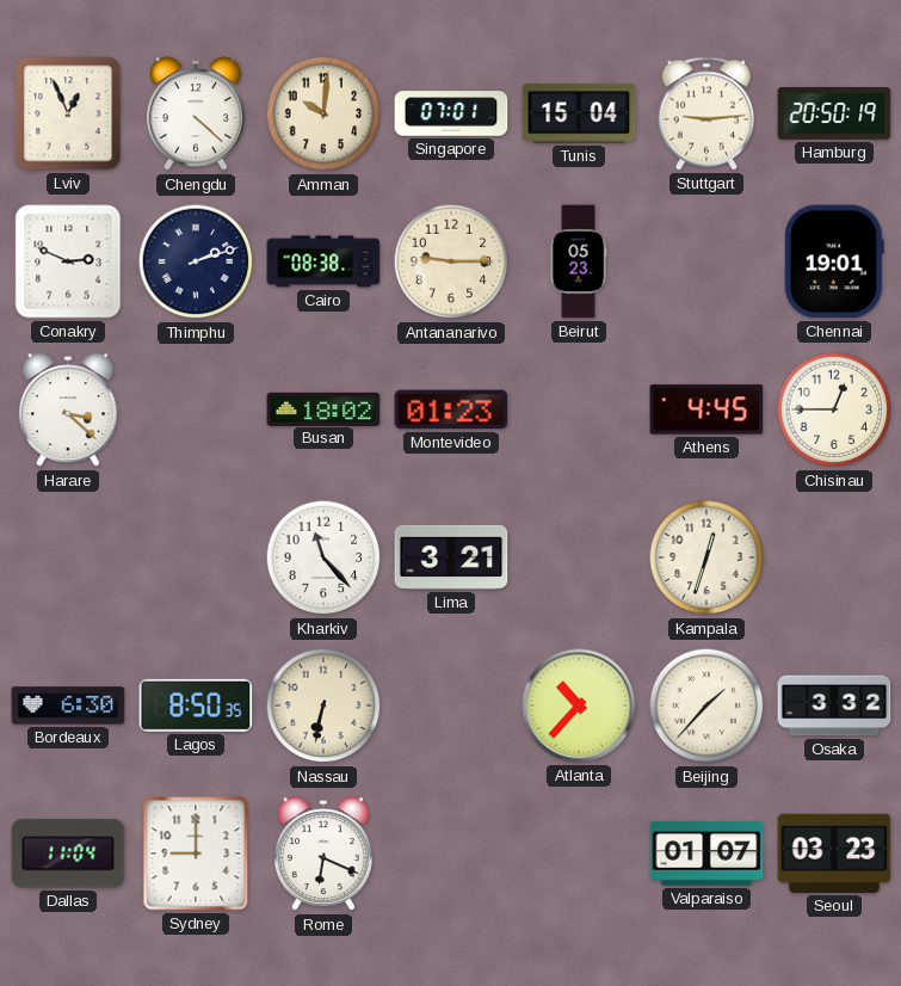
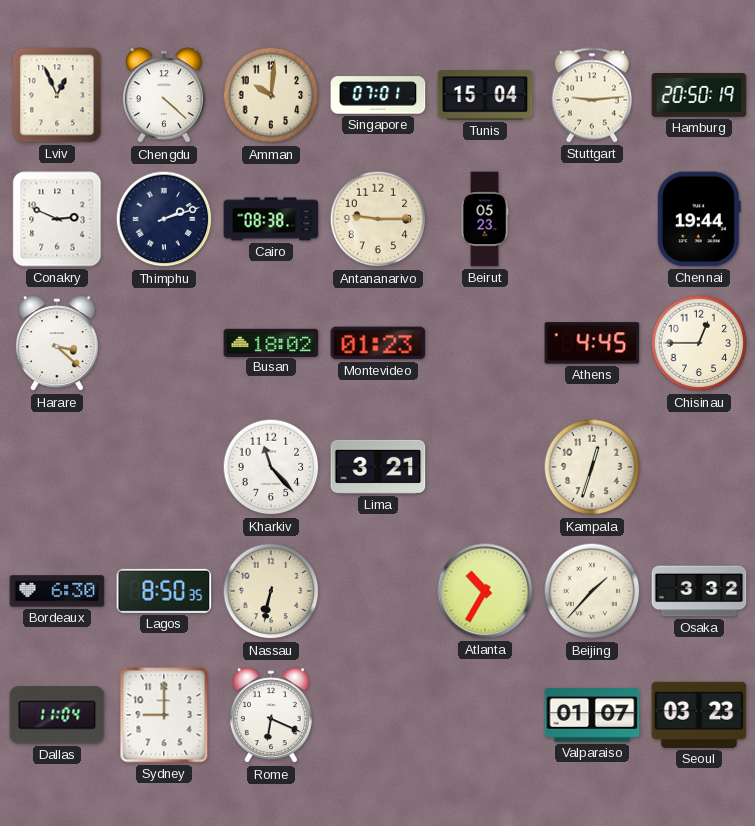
Chennai: 19:01 -> 19:44 (699, 219)
Atlanta: 10:37 -> 10:35 (485, 591)
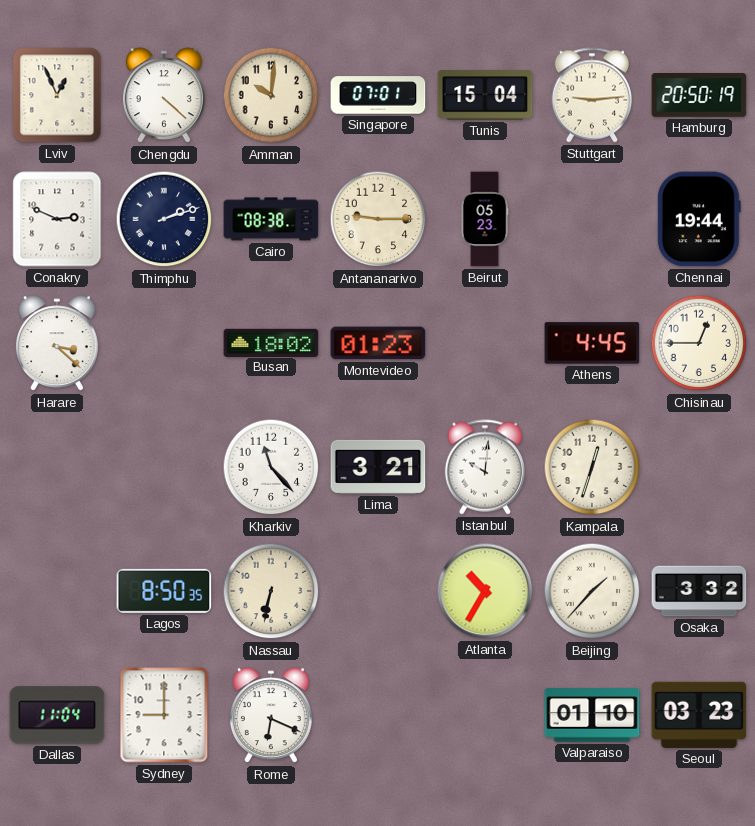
Istanbul: none -> 10:01 (485, 467)
Bordeaux: 6:30 -> none (57, 591)
Valparaiso: 01:07 -> 01:10 (592, 715)
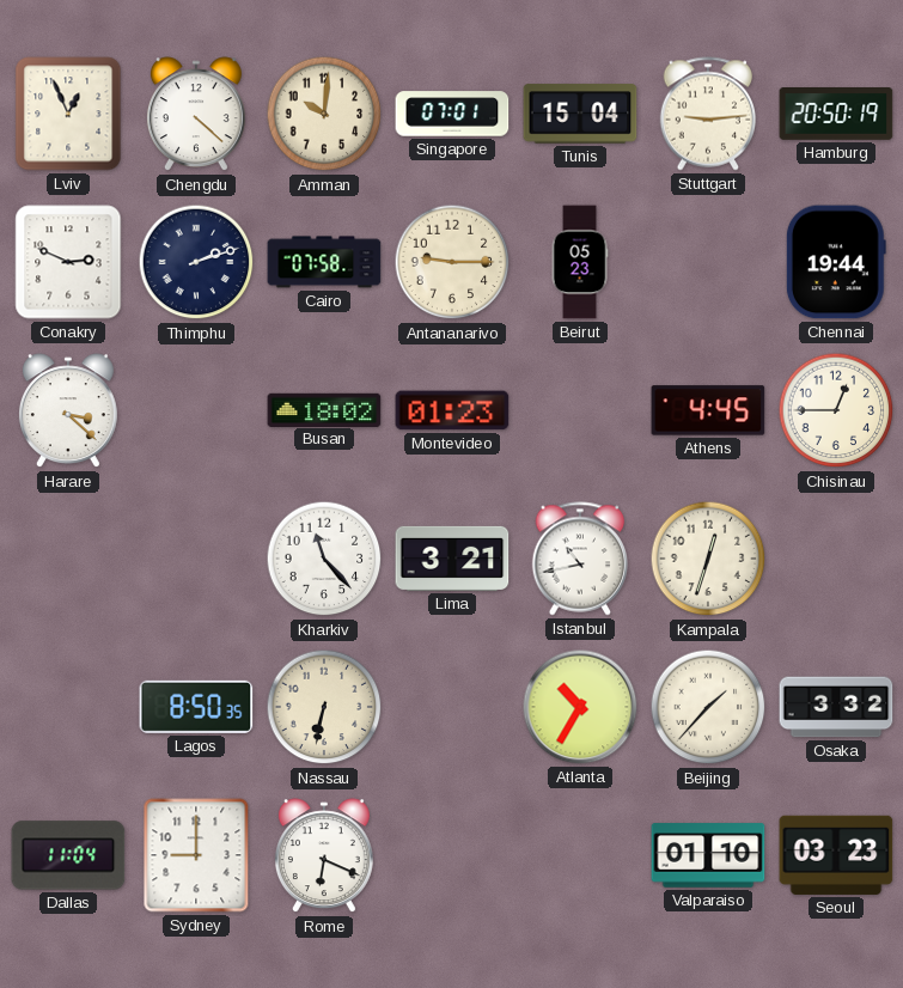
Cairo: 08:38 -> 07:58 (324, 262)
Istanbul: 10:01 -> 10:43 (580, 559)
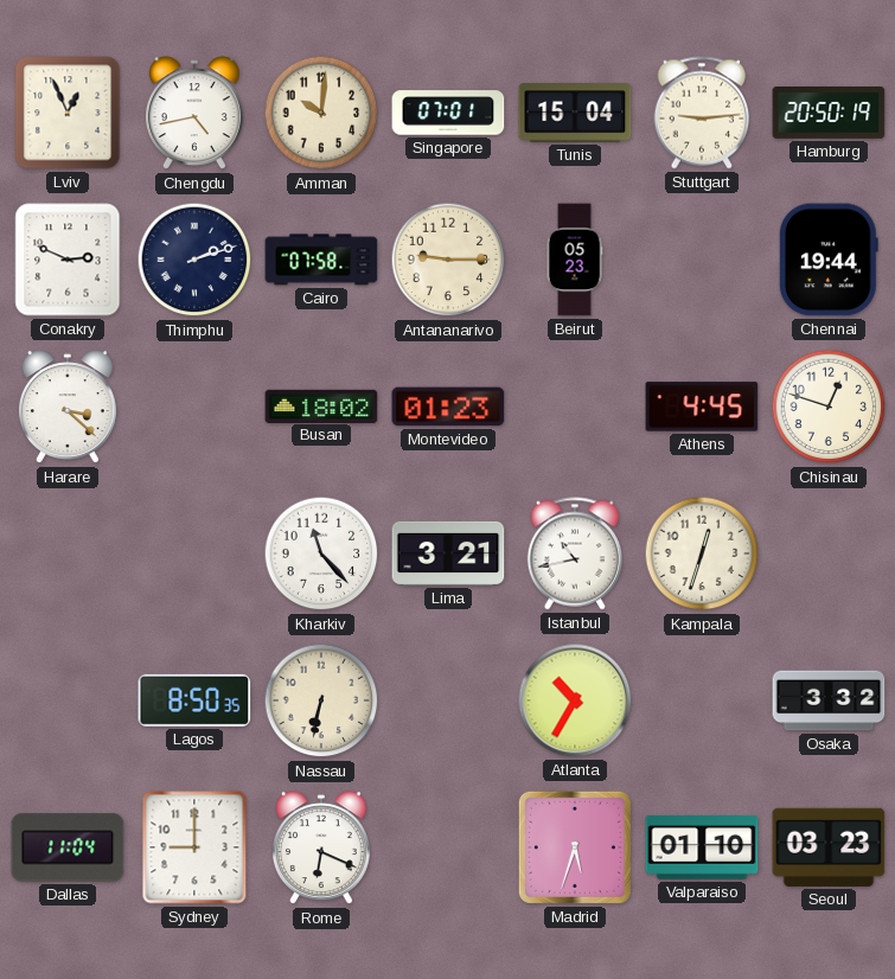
Chengdu: 4:22 -> 4:43 (194, 114)
Chisinau: 12:45 -> 12:48 (829, 407)
Beijing: 1:37 -> none (708, 707)
Madrid: none -> 5:33 (575, 847)
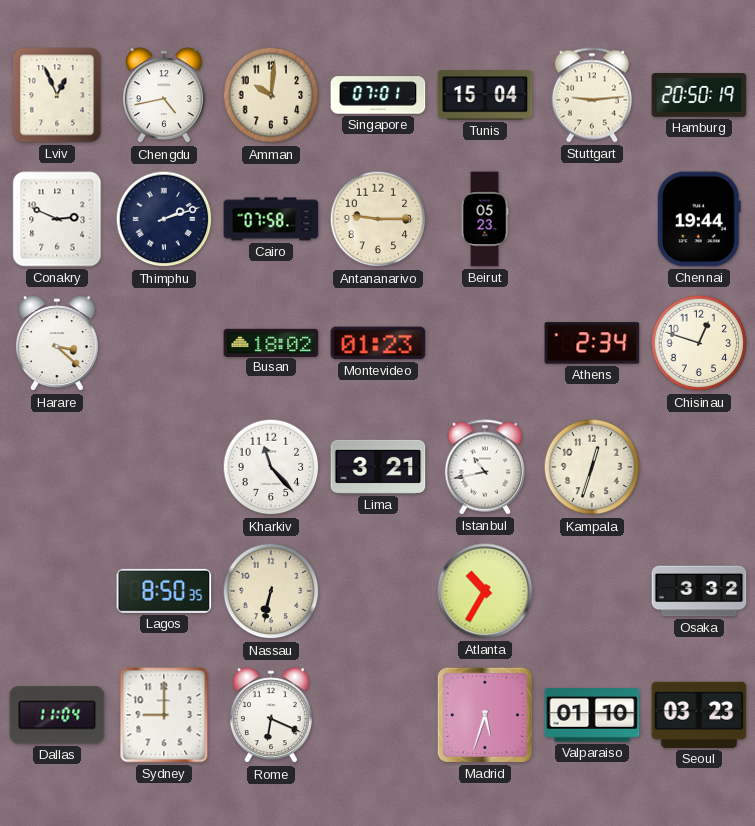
Athens: 4:45 -> 2:34 (592, 343)
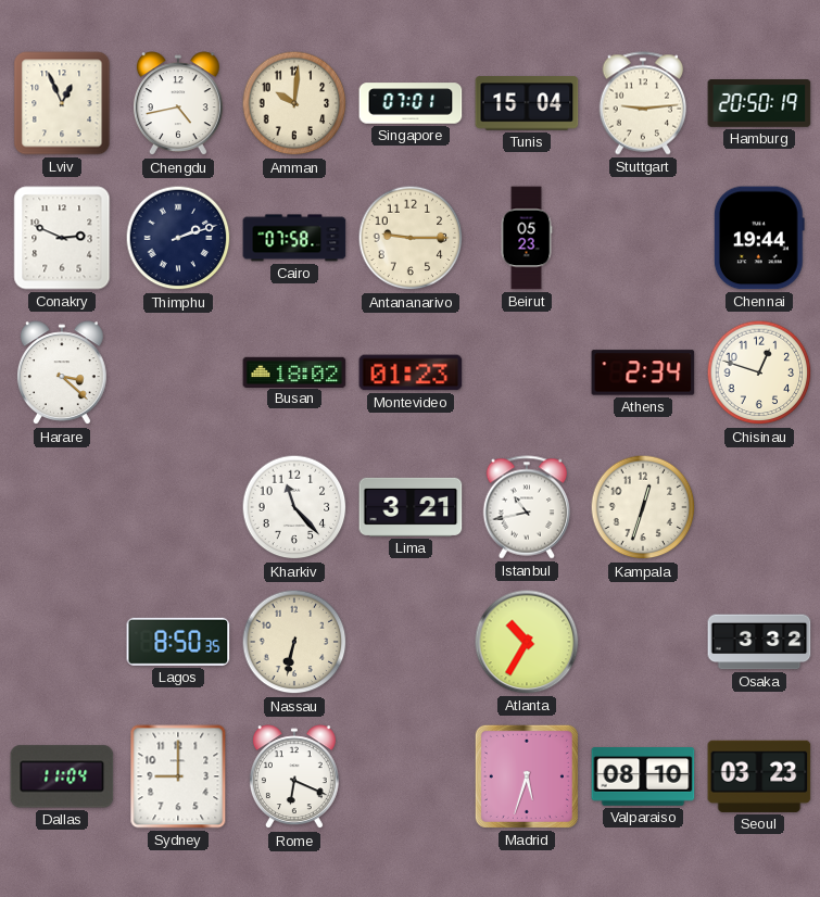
Valparaiso: 01:10 -> 08:10 (643, 776)
